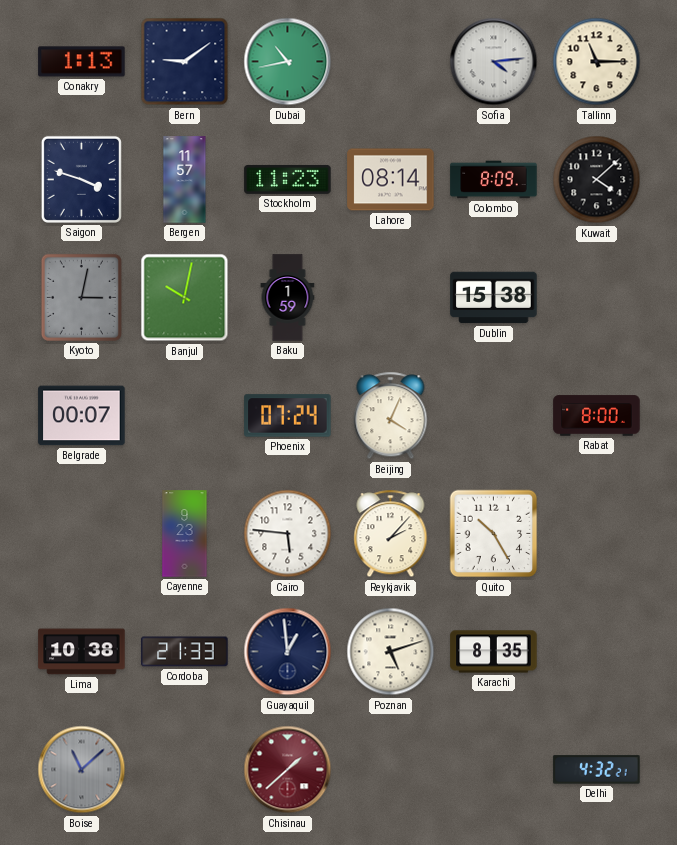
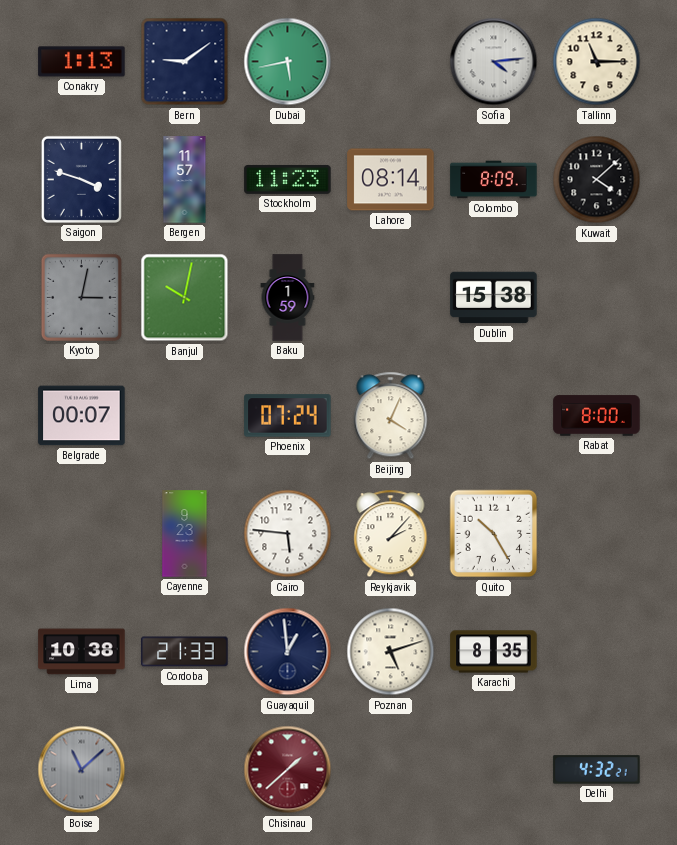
Dubai: 10:43 -> 5:43 (288, 62)
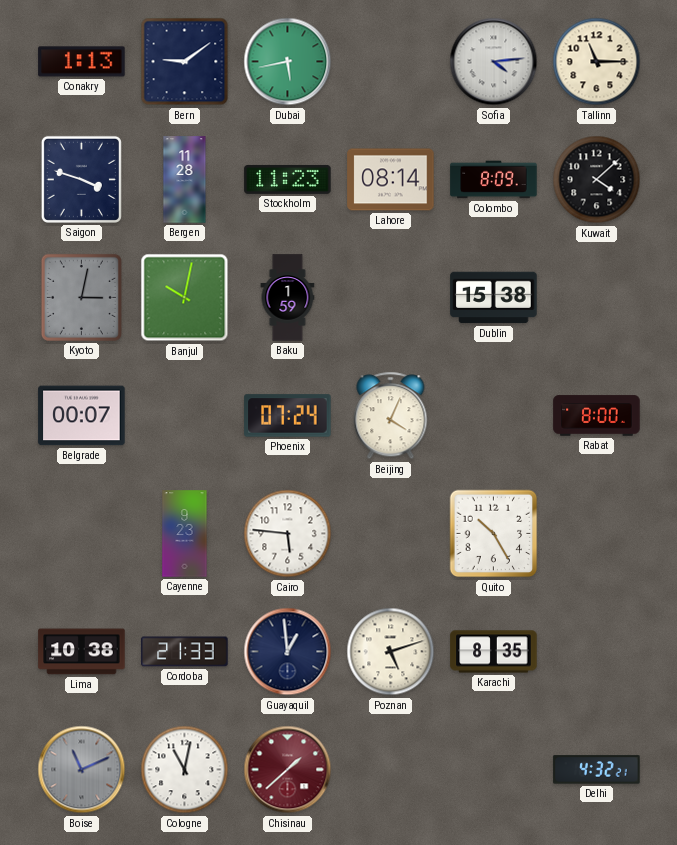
Bergen: 11:57 -> 11:28 (185, 180)
Reykjavik: 2:07 -> none (391, 534)
Boise: 11:08 -> 11:11 (82, 770)
Cologne: none -> 11:02 (185, 770)
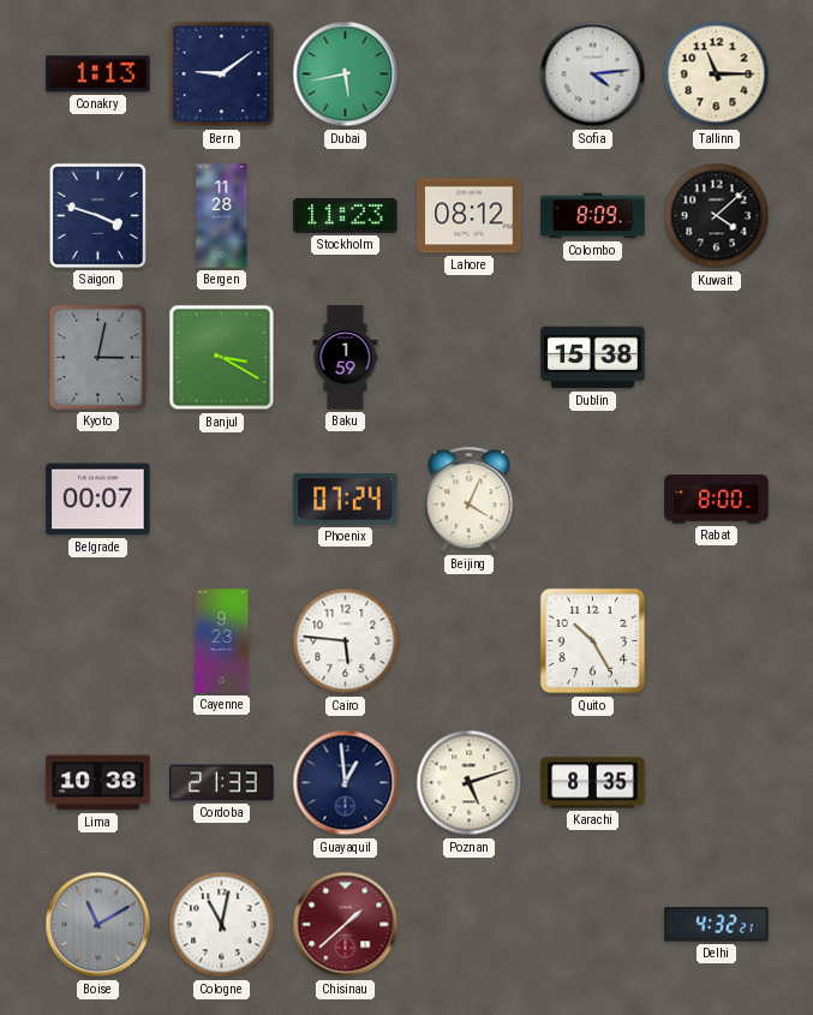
Lahore: 08:14 -> 08:12 (470, 216)
Banjul: 10:02 -> 3:20 (222, 358)
Boise: 11:11 -> 11:10 (98, 925)
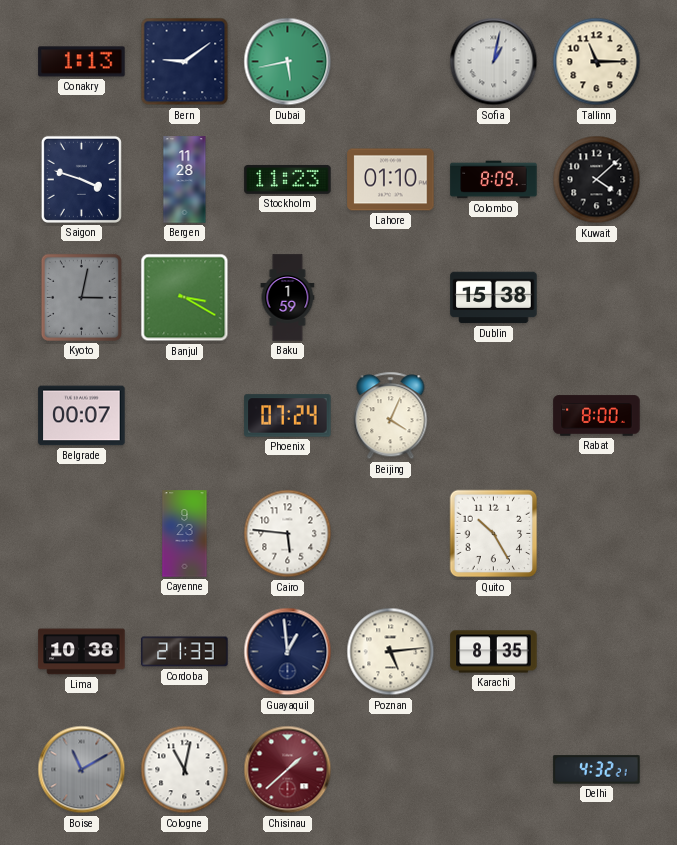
Sofia: 4:14 -> 1:02 (494, 62)
Lahore: 08:12 -> 01:10 (391, 180)
Poznan: 5:12 -> 5:14 (391, 652)
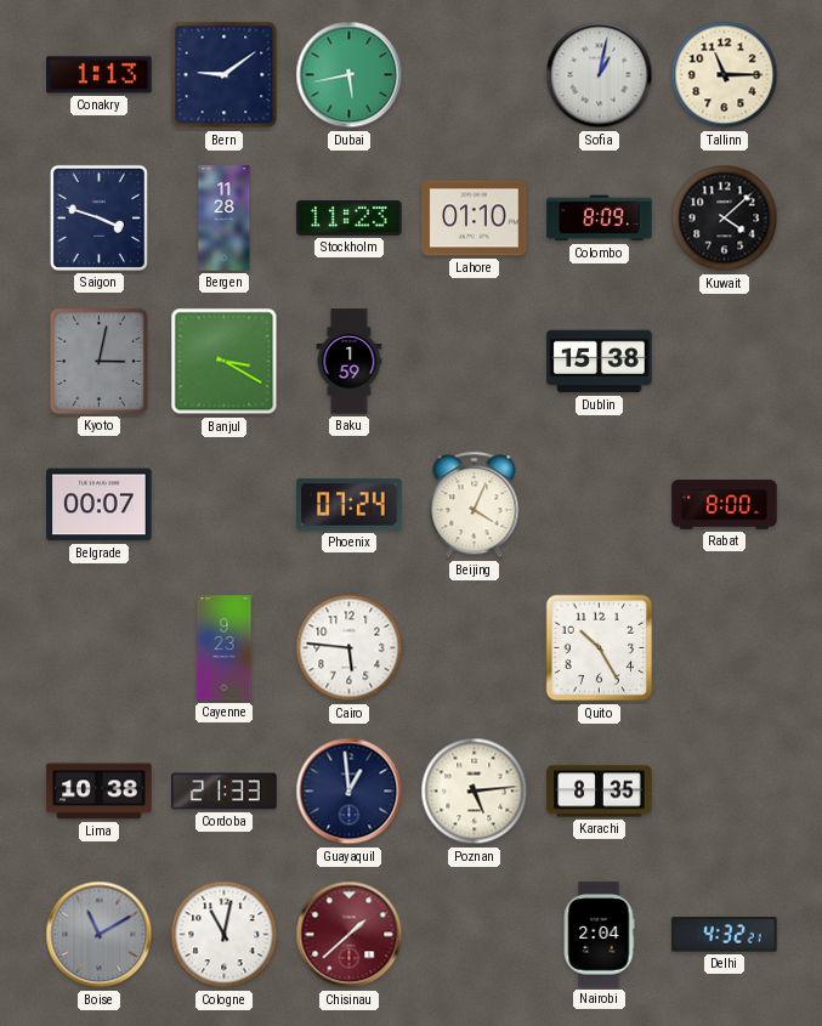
Nairobi: none -> 2:04 (599, 935)
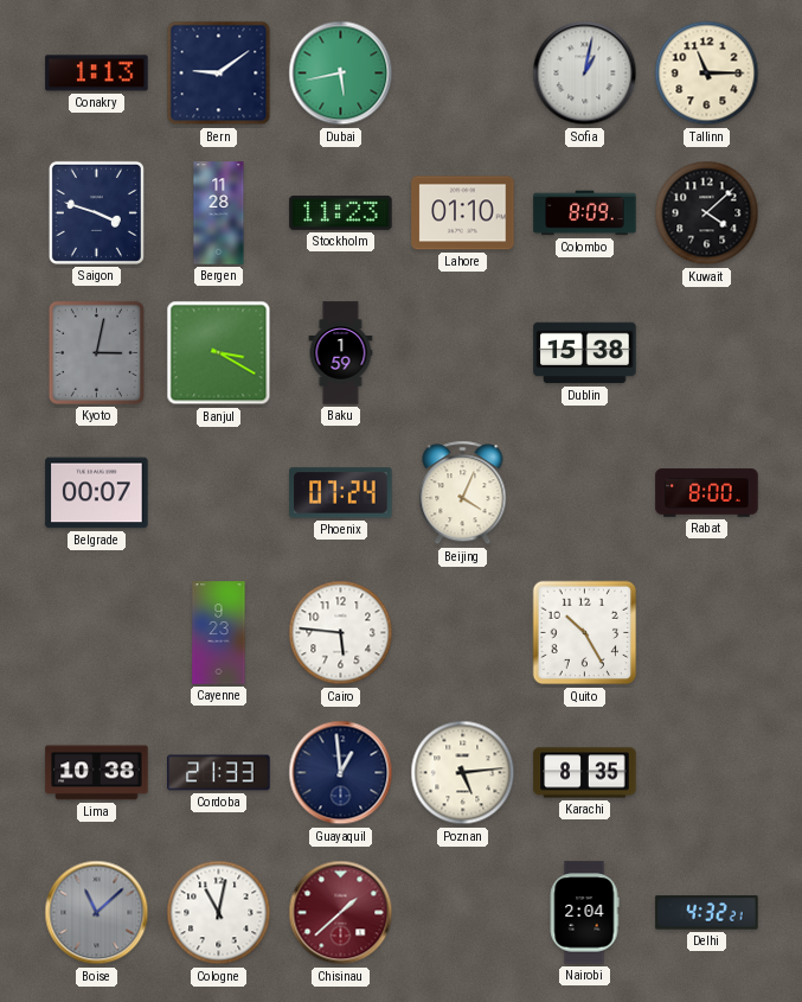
Boise: 11:10 -> 11:08 (97, 913)
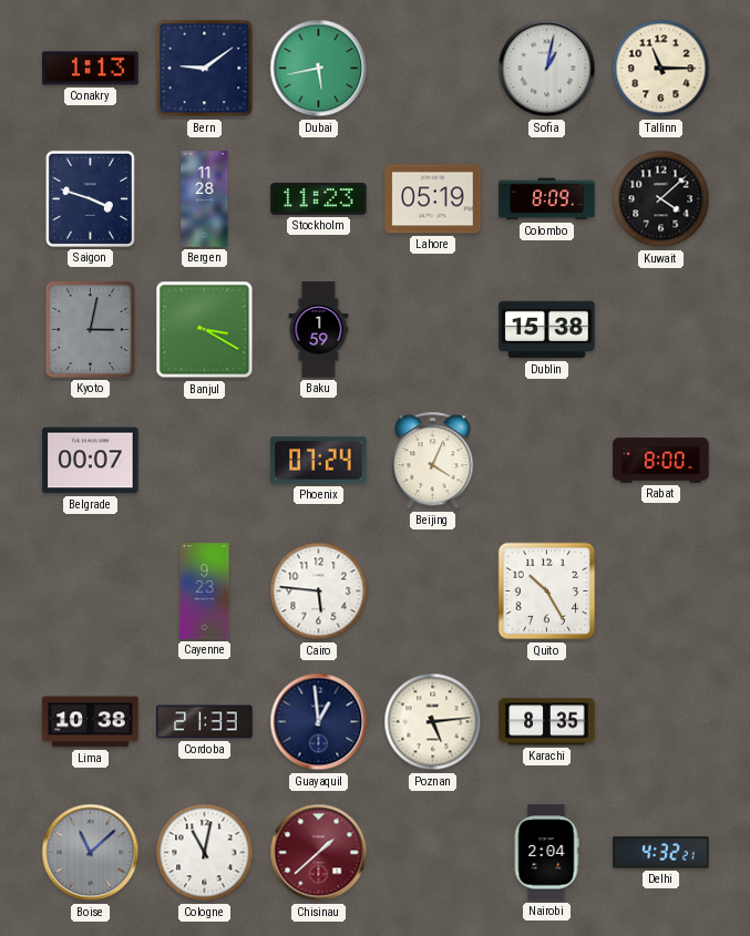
Lahore: 01:10 -> 05:19 (433, 199)
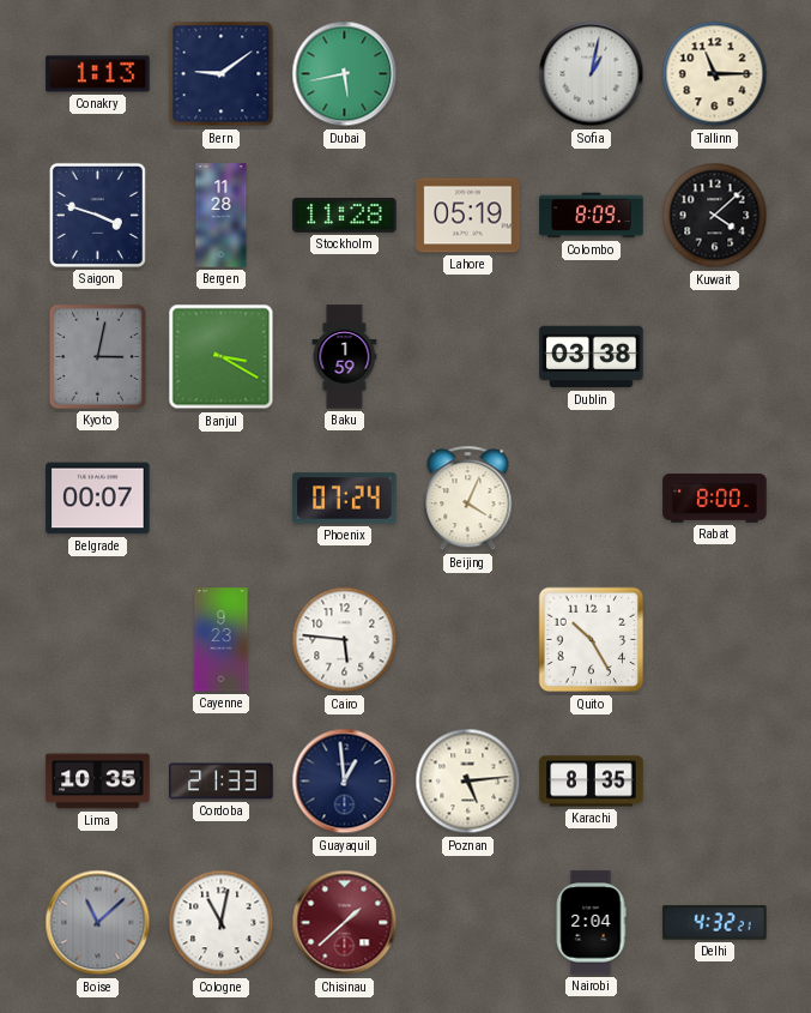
Stockholm: 11:23 -> 11:28 (345, 215)
Dublin: 15:38 -> 03:38 (592, 357)
Lima: 10:38 -> 10:35 (98, 782)
